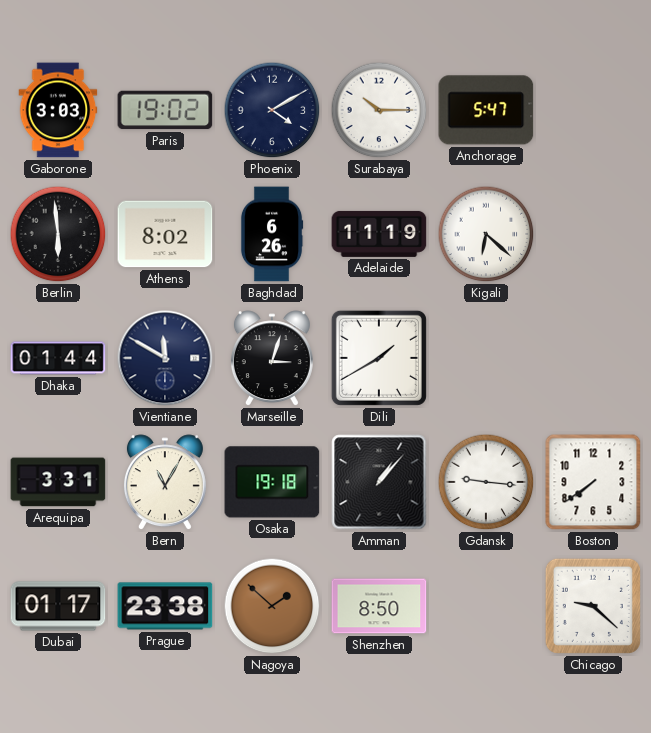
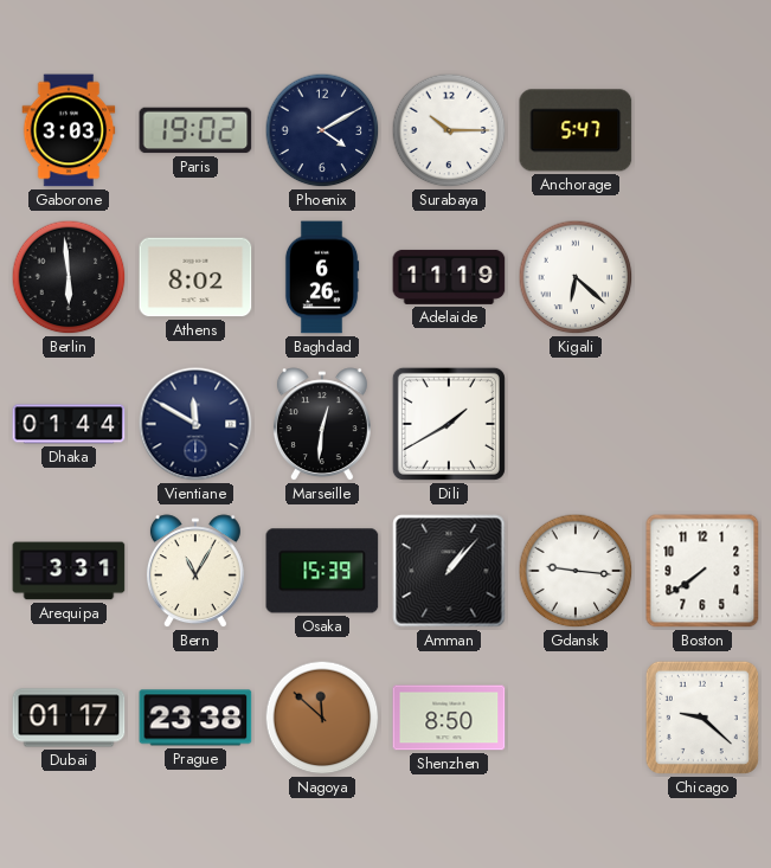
Marseille: 3:03 -> 12:31 (322, 425)
Osaka: 19:18 -> 15:39 (322, 571)
Nagoya: 1:52 -> 11:52 (322, 718)
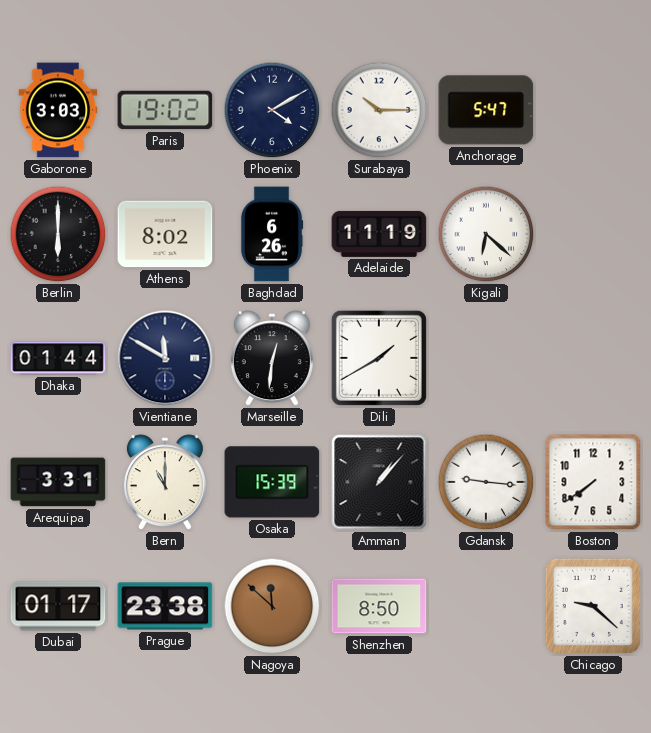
Berlin: 5:59 -> 6:00 (58, 234)
Bern: 11:05 -> 11:00 (165, 483)
